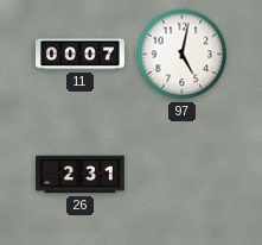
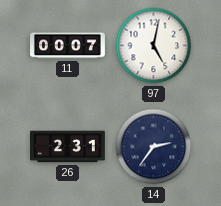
14: none -> 2:36 (154, 147)
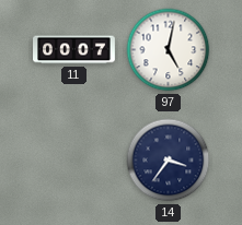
26: 2:31 -> none (68, 147)
14: 2:36 -> 3:36 (169, 161)
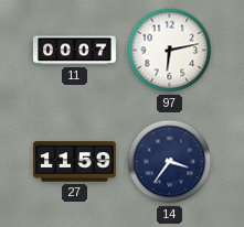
97: 5:02 -> 6:13 (170, 51)
27: none -> 11:59 (75, 162)
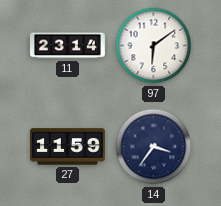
11: 00:07 -> 23:14 (68, 46)
97: 6:13 -> 6:09 (154, 46)
